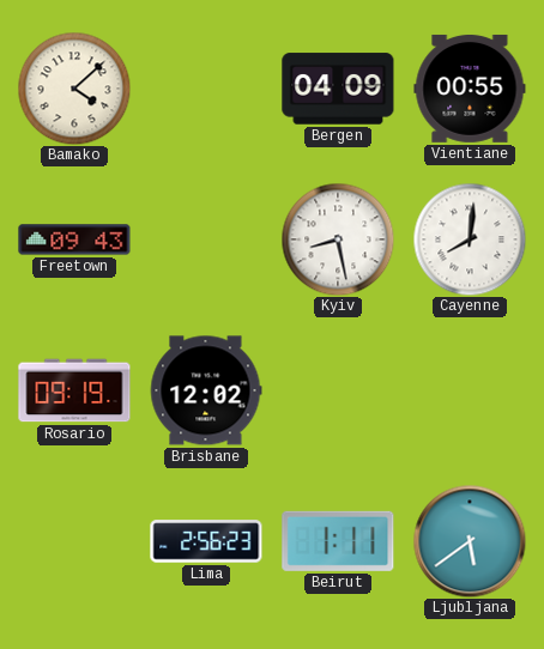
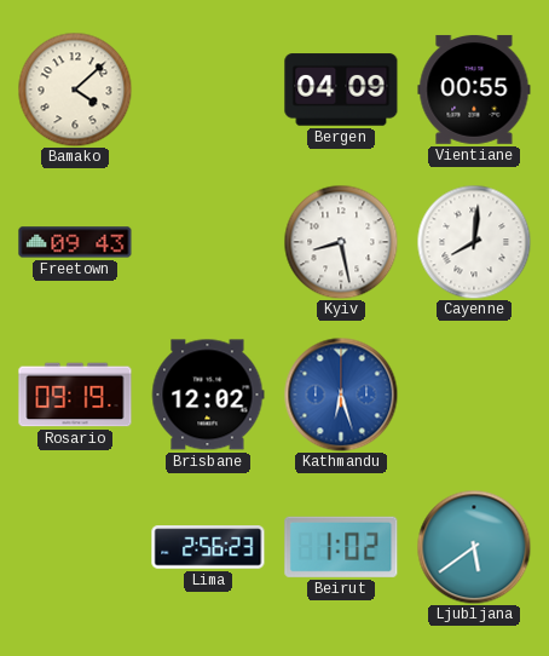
Kathmandu: none -> 6:27 (341, 395)
Beirut: 1:11 -> 1:02 (341, 547)
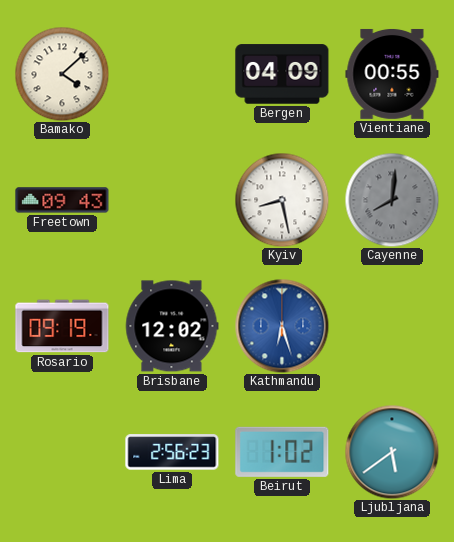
Cayenne dial: white -> grey (392, 200)
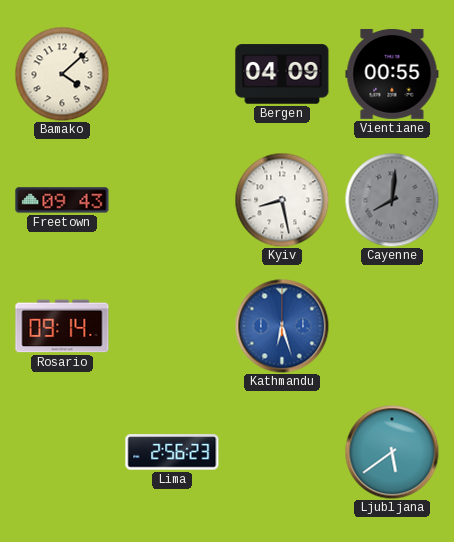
Rosario: 09:19 -> 09:14 (62, 326)
Brisbane: 12:02 -> none (172, 326)
Beirut: 1:02 -> none (282, 452)
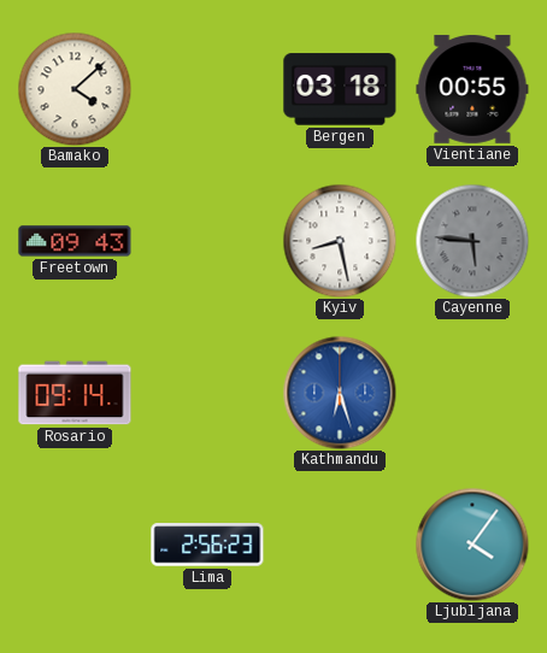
Bergen: 04:09 -> 03:18 (340, 89)
Cayenne: 8:01 -> 5:46 (472, 241)
Ljubljana: 5:39 -> 4:06 (472, 545)
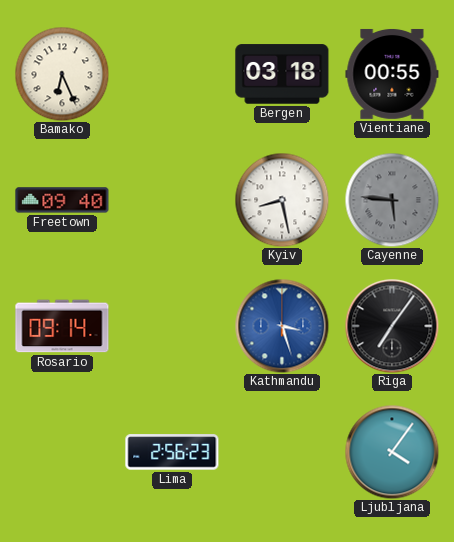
Bamako: 4:08 -> 6:26 (62, 74)
Freetown: 09:43 -> 09:40 (62, 200)
Kathmandu: 6:27 -> 3:27 (282, 326)
Riga: none -> 7:06 (392, 326)
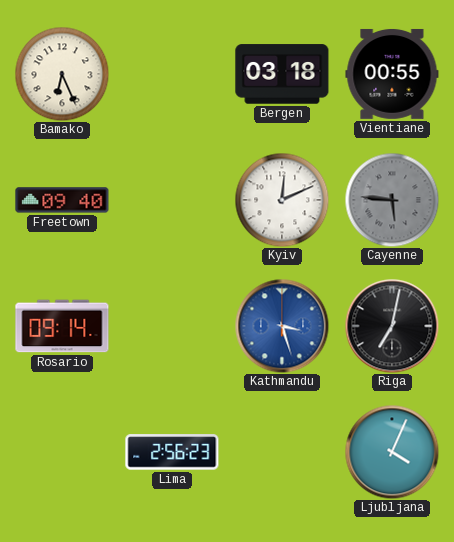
Kyiv: 8:28 -> 12:11 (282, 200)
Riga: 7:06 -> 7:02 (392, 326)
Ljubljana: 4:06 -> 4:04 (392, 452)
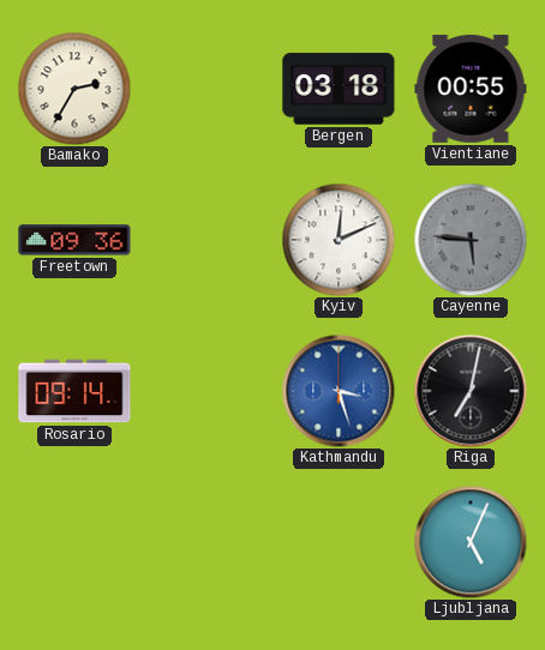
Bamako: 6:26 -> 2:35 (74, 89)
Freetown: 09:40 -> 09:36 (74, 240)
Lima: 2:56 -> none (172, 452)
Ljubljana: 4:04 -> 5:04 (471, 542)
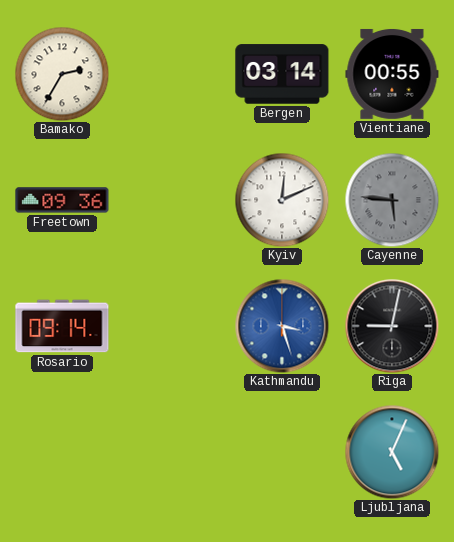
Bergen: 03:18 -> 03:14 (282, 74)
Riga: 7:02 -> 9:02 (392, 326)
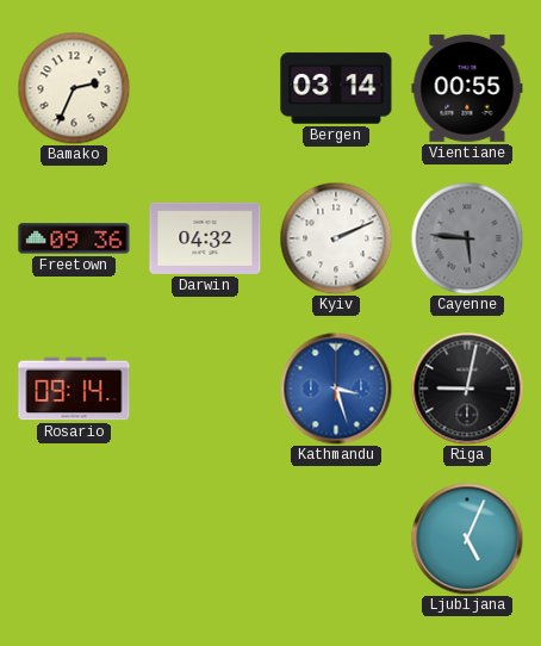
Bamako: 2:35 -> 2:34 (74, 88)
Darwin: none -> 04:32 (205, 238)
Kyiv: 12:11 -> 2:11 (336, 238)
